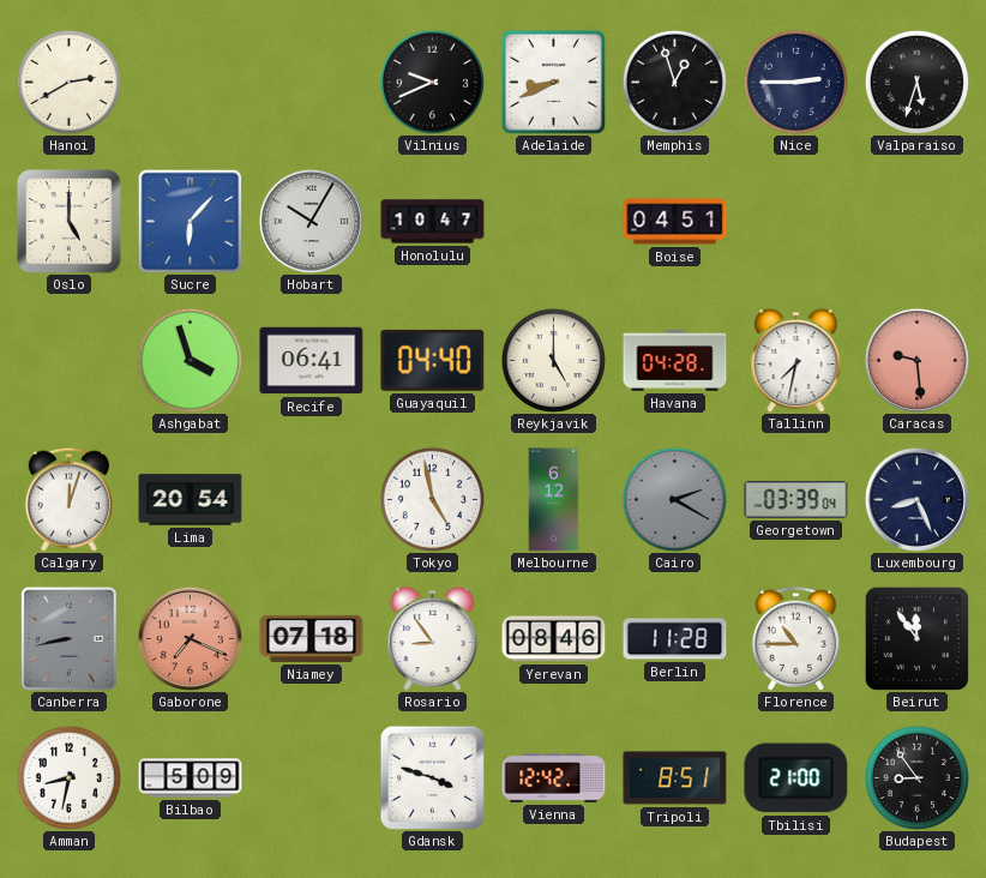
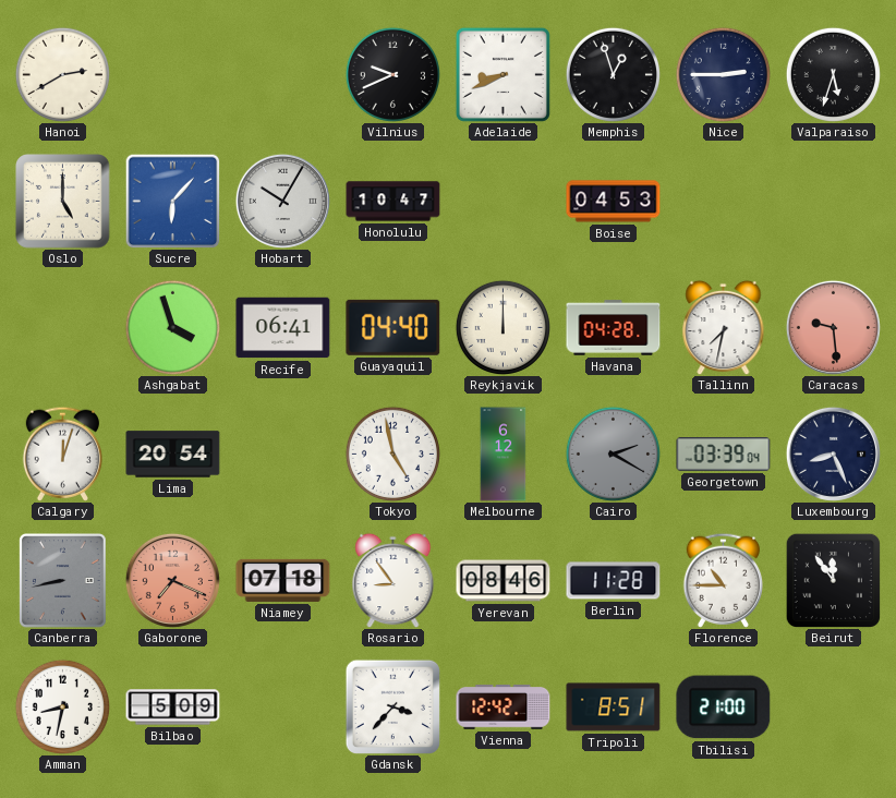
Boise: 04:51 -> 04:53 (614, 202)
Reykjavik: 5:00 -> 12:00 (503, 327)
Gdansk: 3:48 -> 3:37 (392, 706)
Budapest: 8:54 -> none (916, 777)
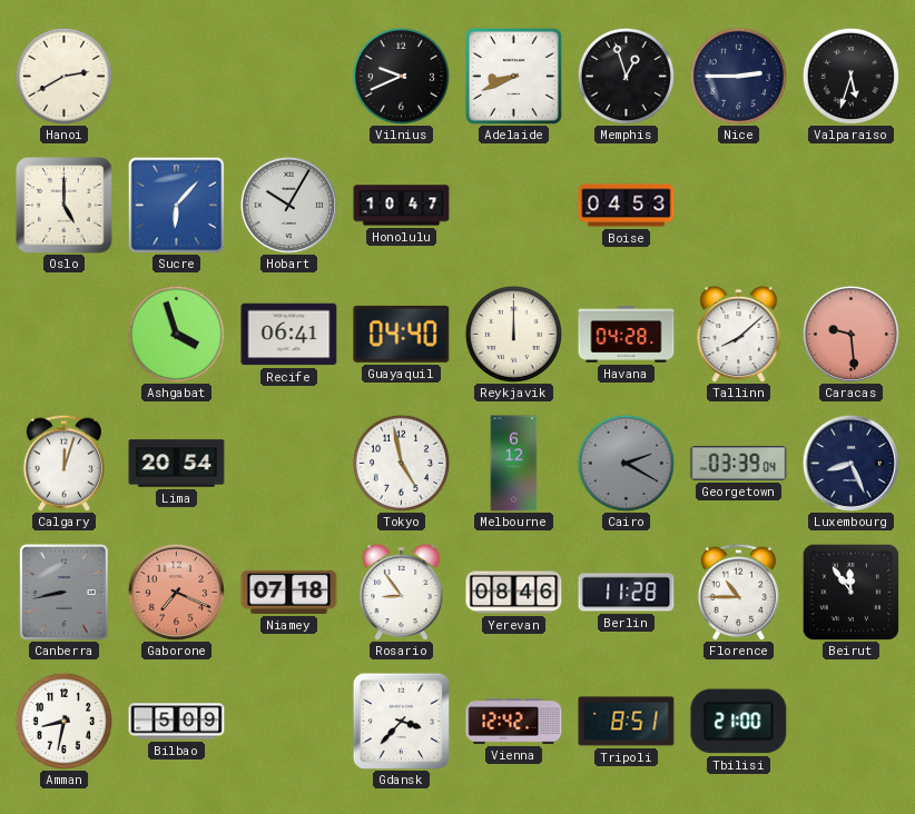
Tallinn: 7:32 -> 8:08 (739, 334)
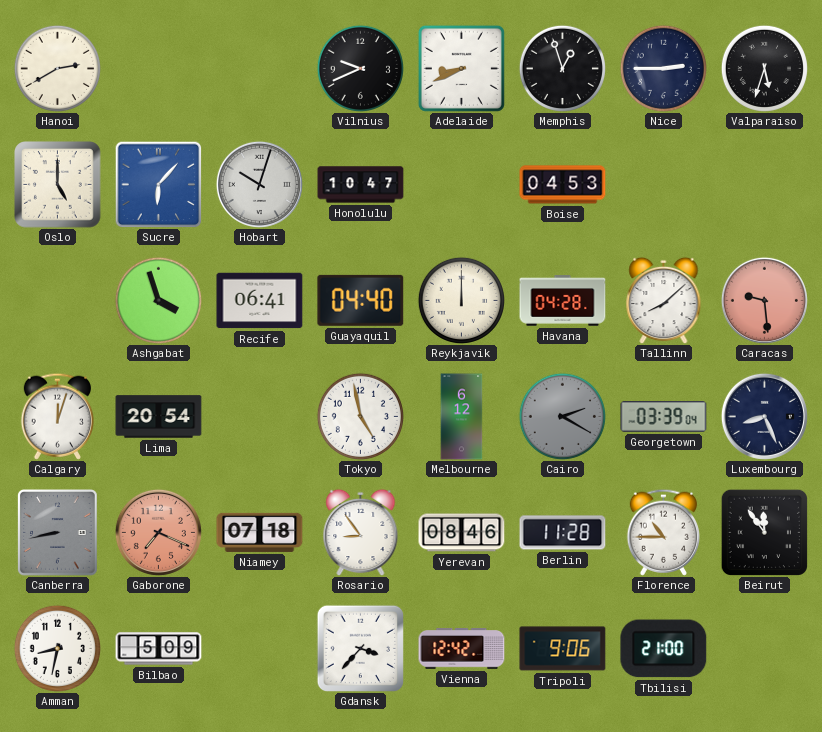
Hobart: 10:05 -> 10:03 (259, 184)
Tripoli: 8:51 -> 9:06 (563, 649)
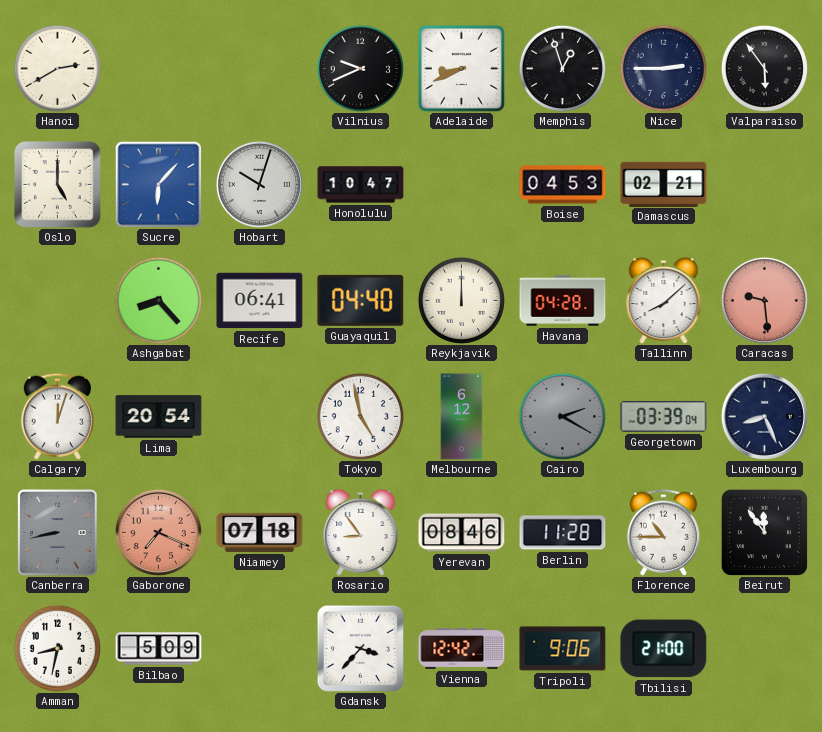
Valparaiso: 5:33 -> 5:54 (764, 68)
Damascus: none -> 02:21 (664, 184)
Ashgabat: 3:57 -> 8:23 (158, 300)
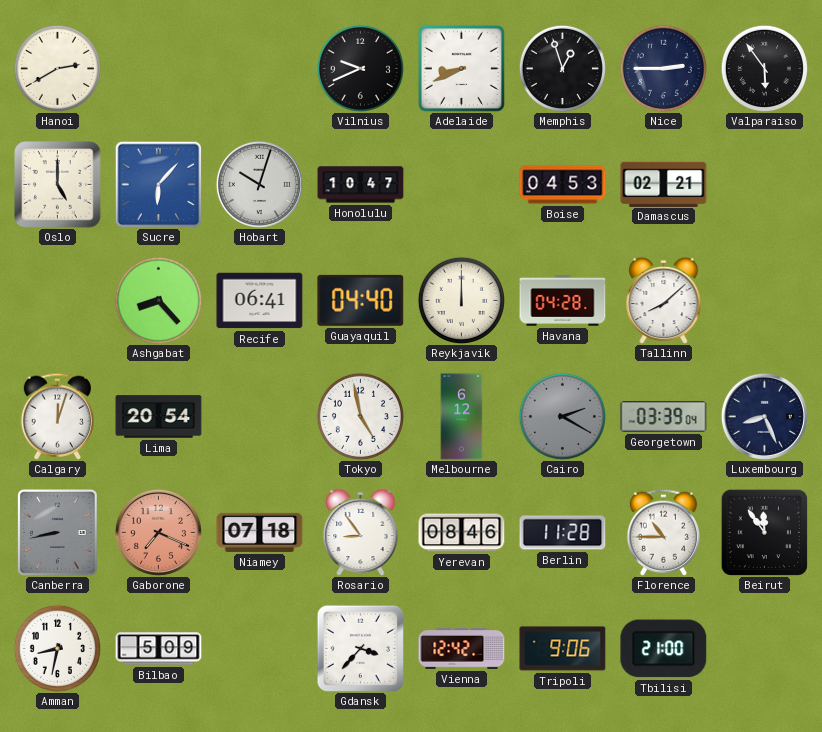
Caracas: 9:29 -> none (764, 300)
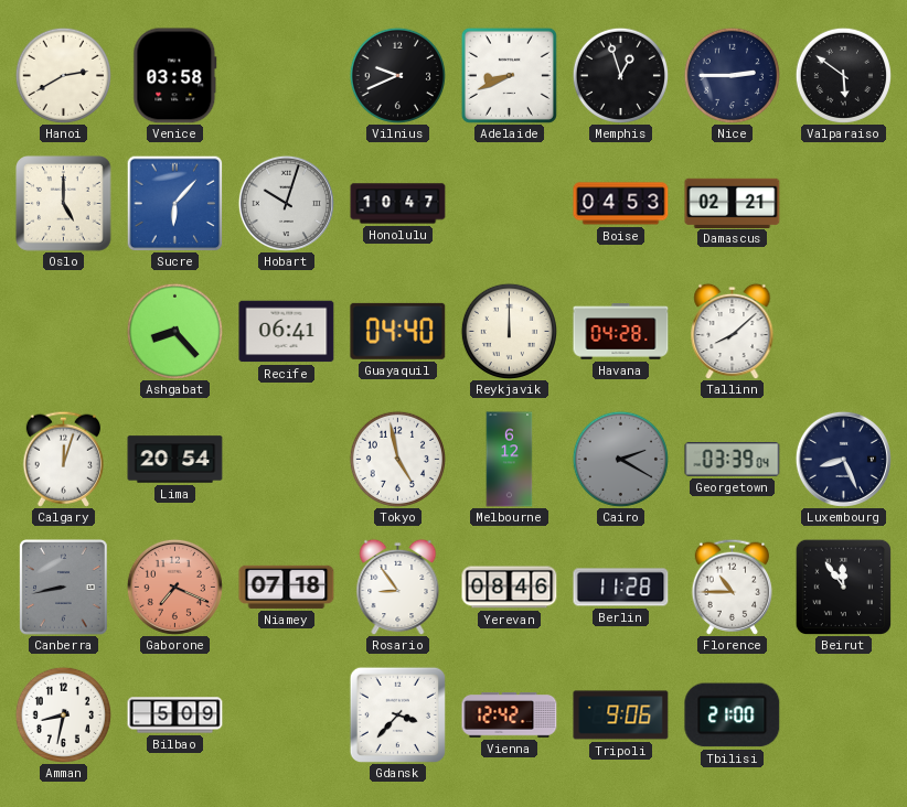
Venice: none -> 03:58 (175, 76)
Valparaiso: 5:54 -> 5:51 (843, 75)
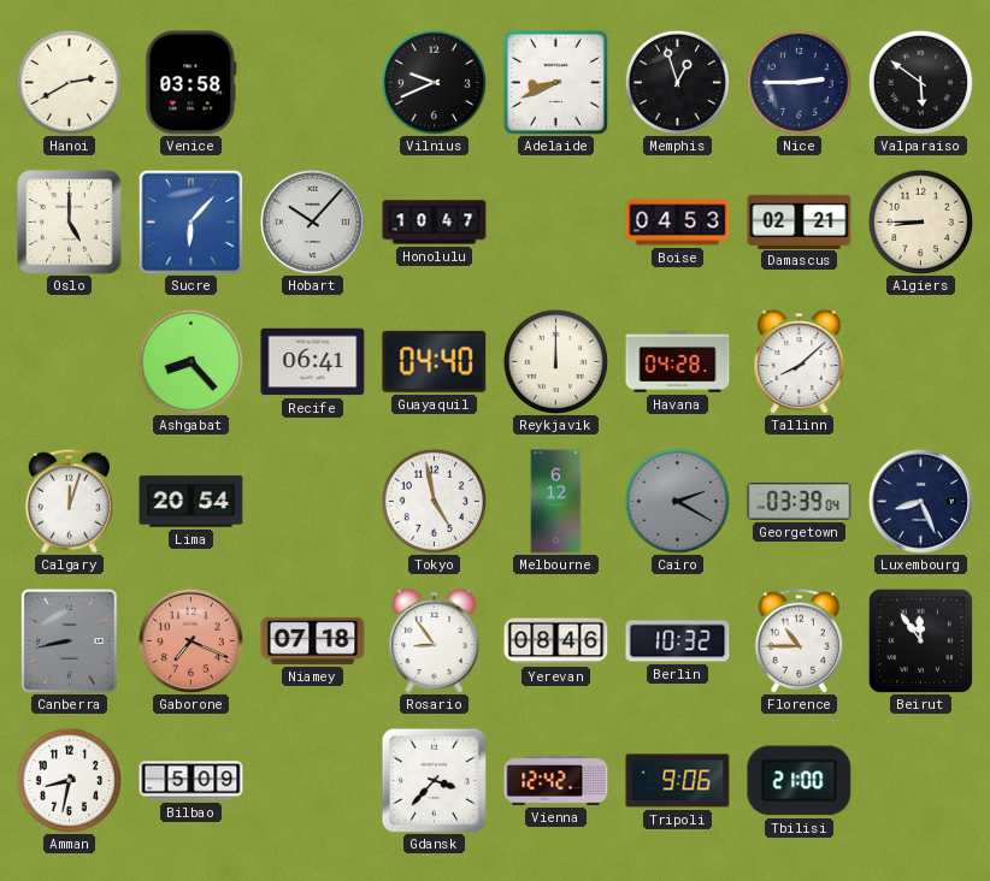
Hobart: 10:03 -> 10:07 (312, 221)
Algiers: none -> 8:45 (920, 221)
Berlin: 11:28 -> 10:32 (678, 641)
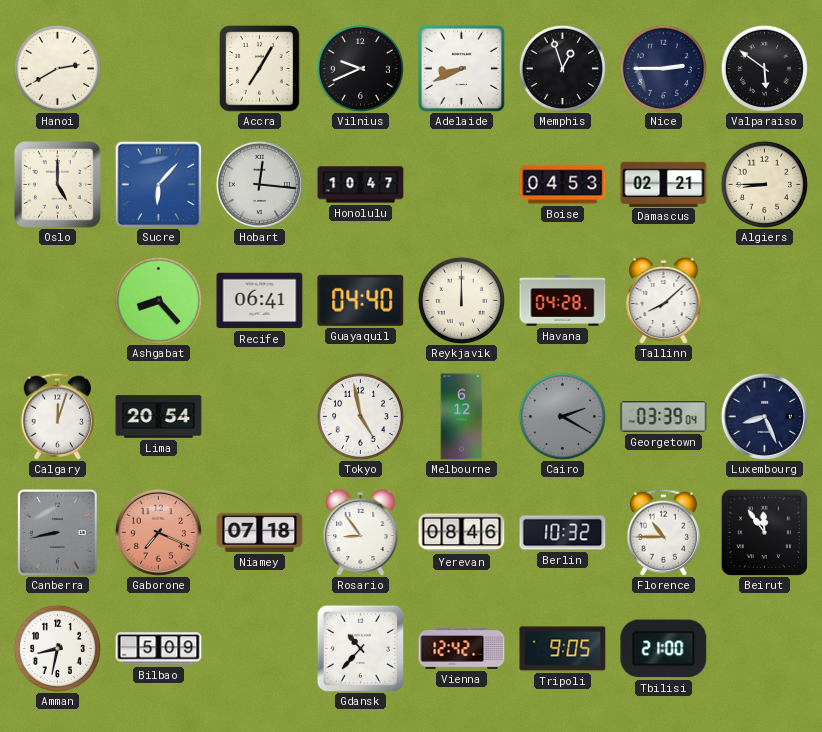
Venice: 03:58 -> none (191, 83)
Accra: none -> 7:05 (260, 69)
Hobart: 10:07 -> 12:16 (259, 184)
Gdansk: 3:37 -> 10:37 (360, 648)
Tripoli: 9:06 -> 9:05 (563, 649)
